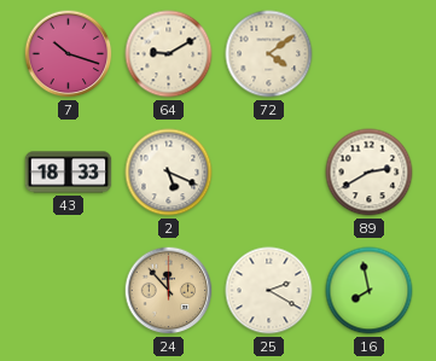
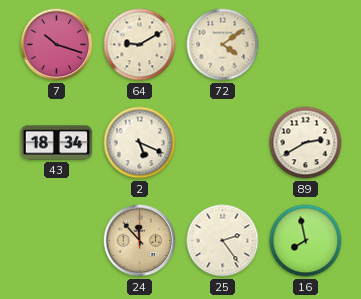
43: 18:33 -> 18:34 (57, 143)
25: 2:20 -> 2:24 (223, 241)
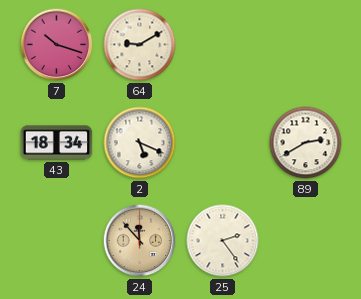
72: 4:09 -> none (223, 45)
16: 7:58 -> none (306, 241)
